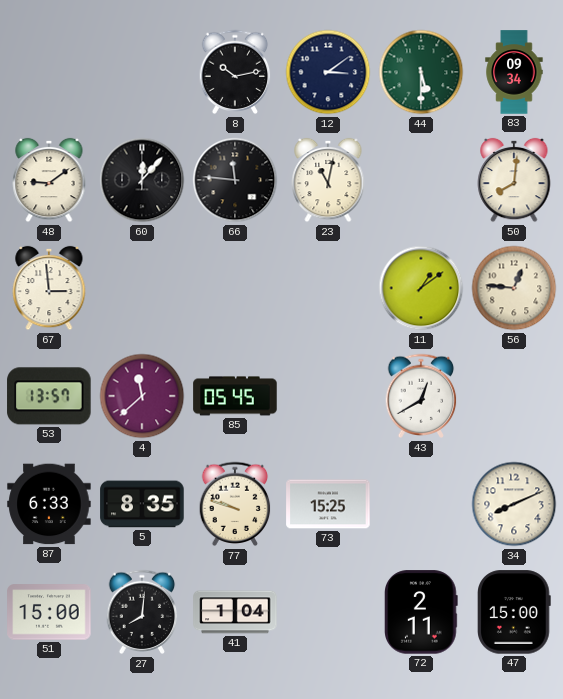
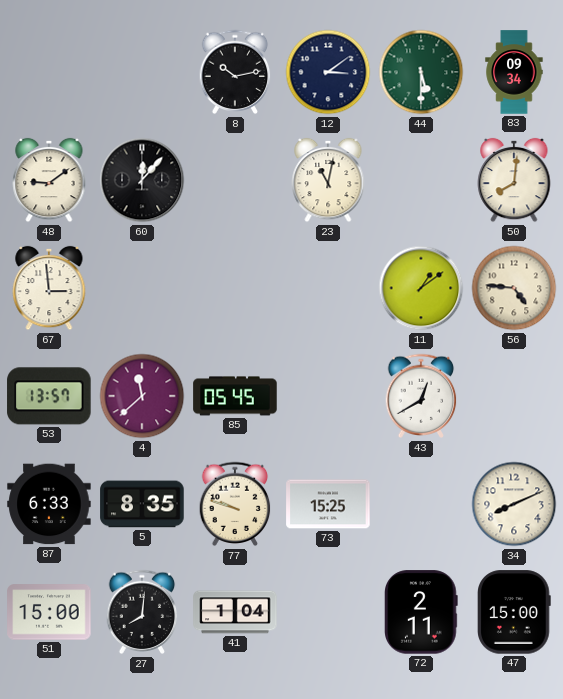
66: 11:46 -> none (235, 180)
56: 12:46 -> 4:46 (514, 288)
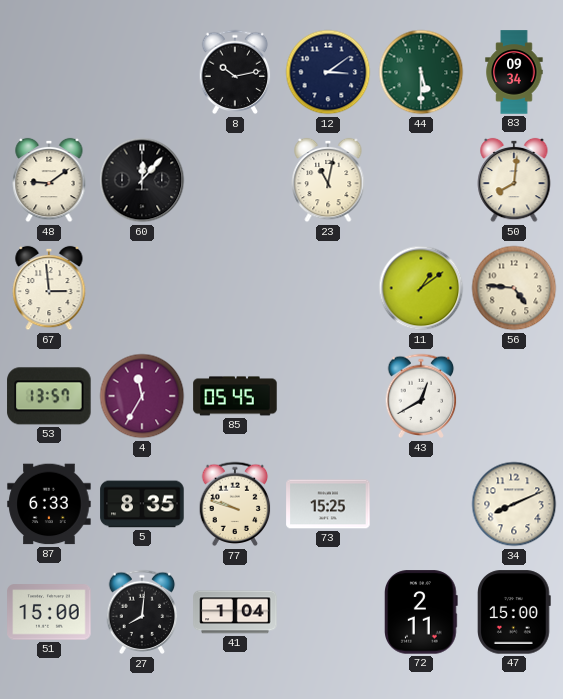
4: 11:38 -> 11:35 (142, 396)
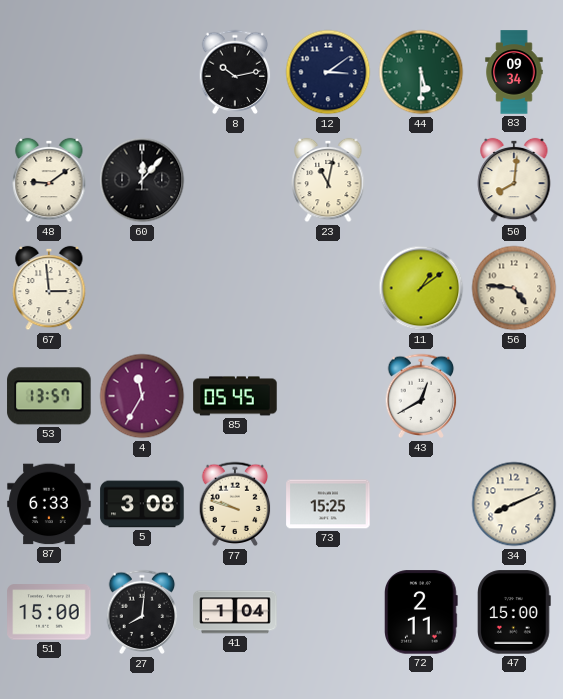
5: 8:35 -> 3:08 (142, 504)
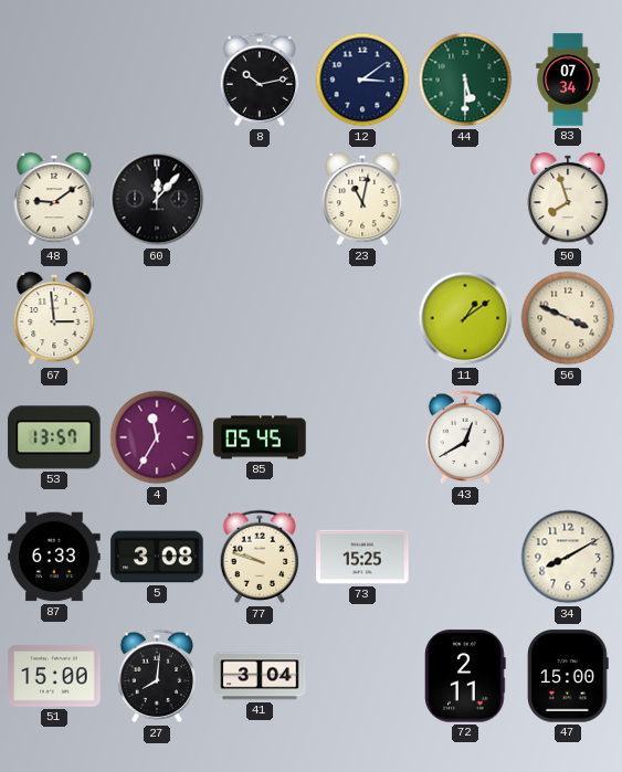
83: 09:34 -> 07:34 (568, 80)
50: 8:01 -> 7:57 (568, 199)
56: 4:46 -> 3:49 (568, 318)
34: 8:11 -> 8:10 (568, 557)
41: 1:04 -> 3:04 (260, 676)
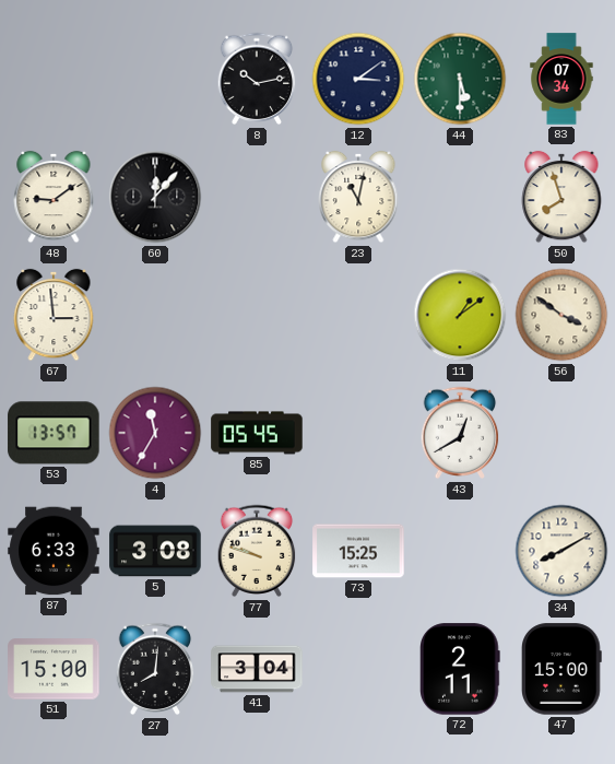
56: 3:49 -> 3:51 (561, 315)
